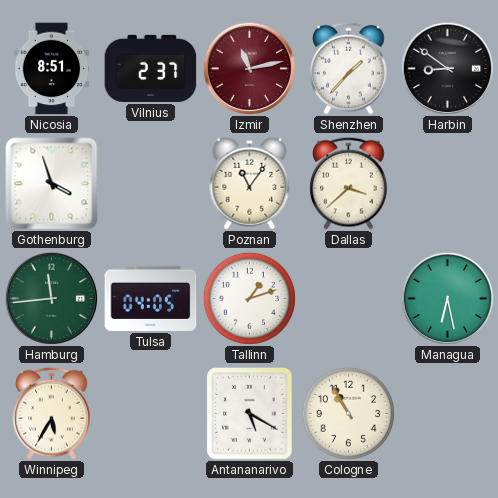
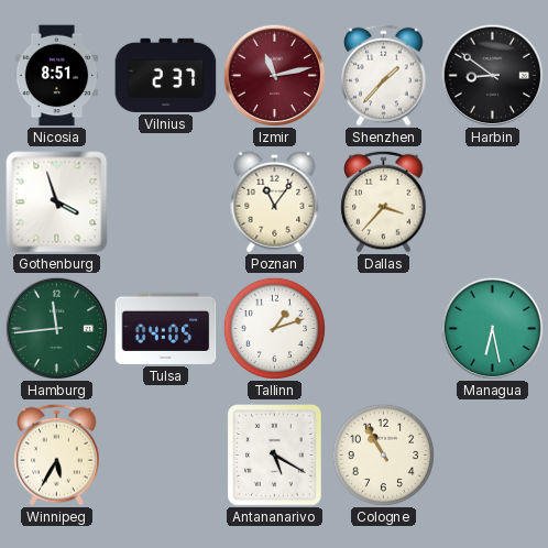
Dallas: 3:38 -> 3:37 (384, 201)
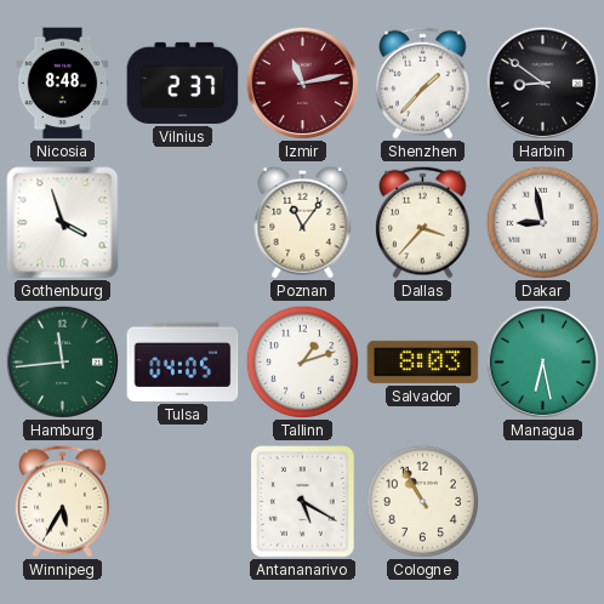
Nicosia: 8:51 -> 8:48 (63, 84)
Dakar: none -> 8:58 (542, 222)
Salvador: none -> 8:03 (423, 361)
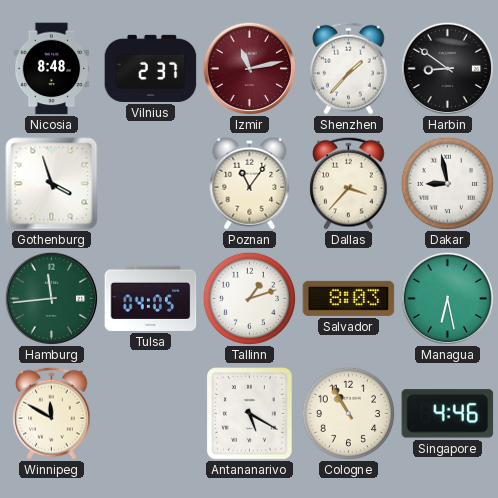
Winnipeg: 5:35 -> 11:50 (52, 413)
Singapore: none -> 4:46 (448, 414)
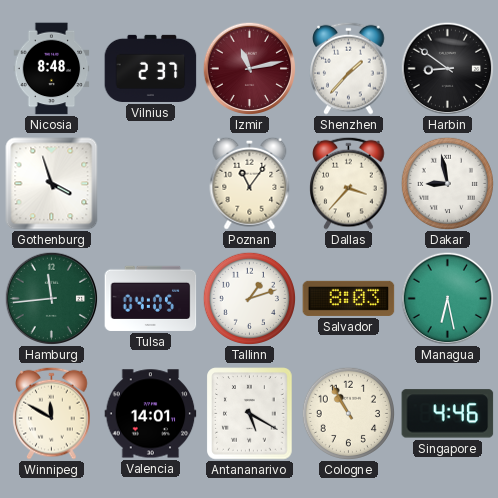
Valencia: none -> 14:01 (151, 414)
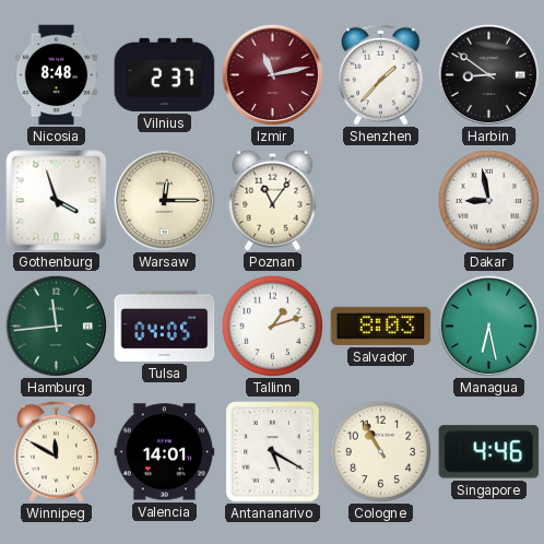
Warsaw: none -> 12:15 (164, 200)
Dallas: 3:37 -> none (349, 183)
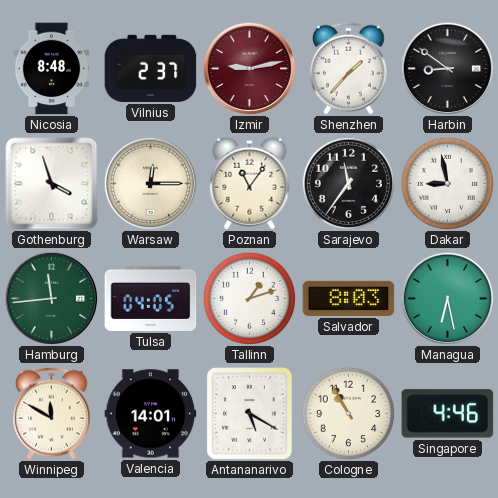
Izmir: 11:13 -> 9:13 (249, 68)
Sarajevo: none -> 11:36 (348, 183)
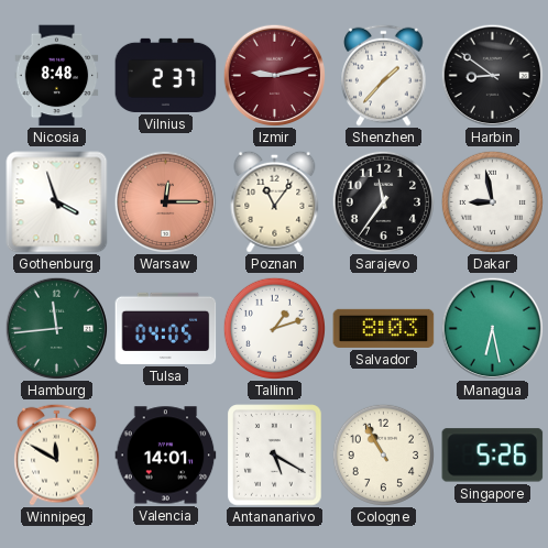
Warsaw dial: cream -> salmon (165, 201)
Singapore: 4:46 -> 5:26 (493, 456)
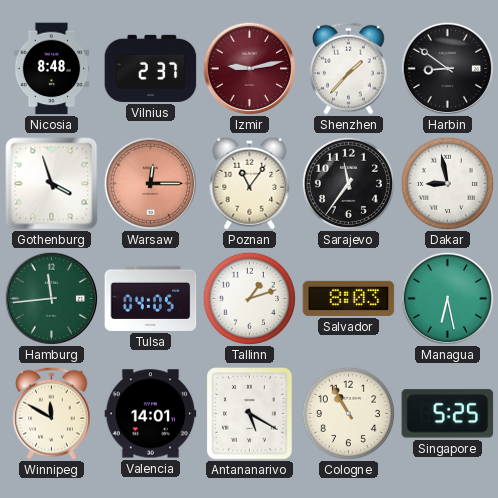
Singapore: 5:26 -> 5:25 (448, 414)
